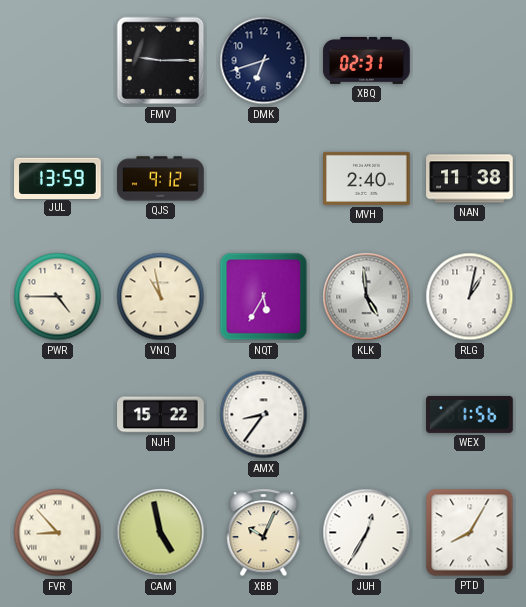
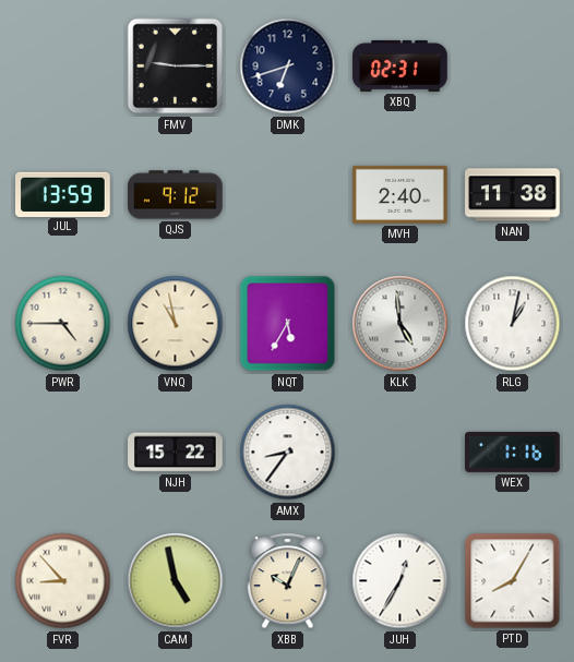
WEX: 1:56 -> 1:16 (513, 452)
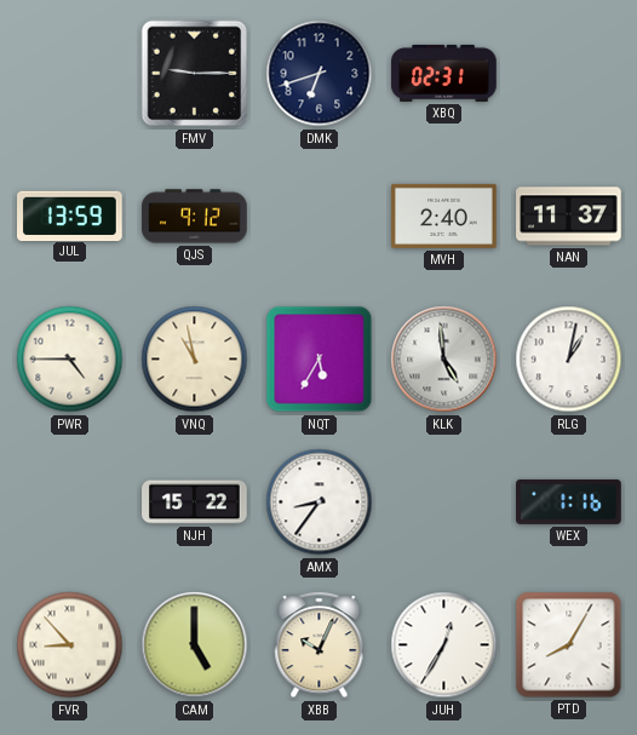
NAN: 11:38 -> 11:37 (569, 217)
CAM: 4:58 -> 5:00 (195, 645)
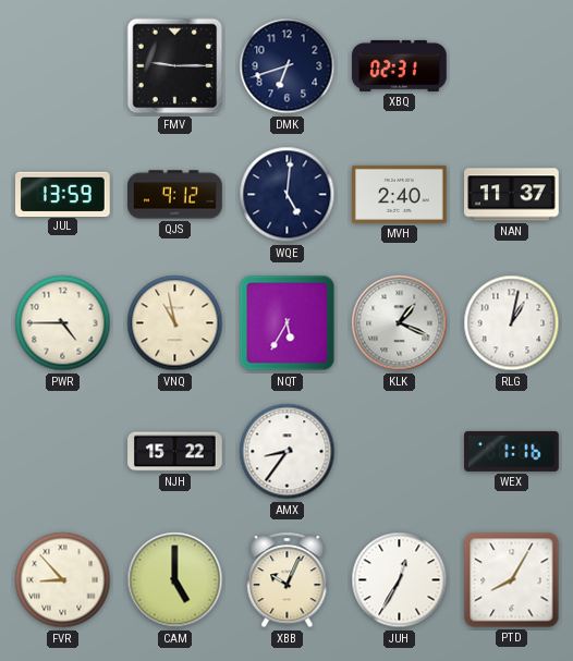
WQE: none -> 5:01 (288, 195)
KLK: 4:59 -> 1:19 (400, 323)
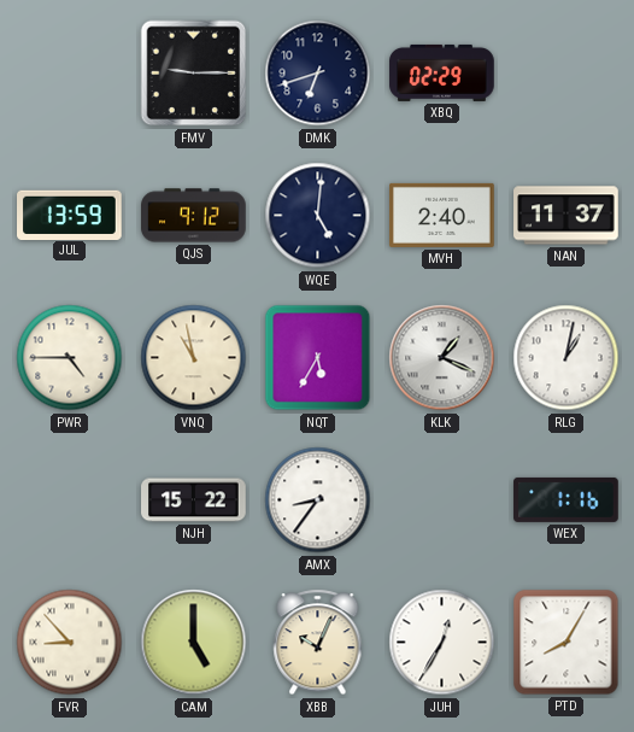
XBQ: 02:31 -> 02:29 (442, 72)
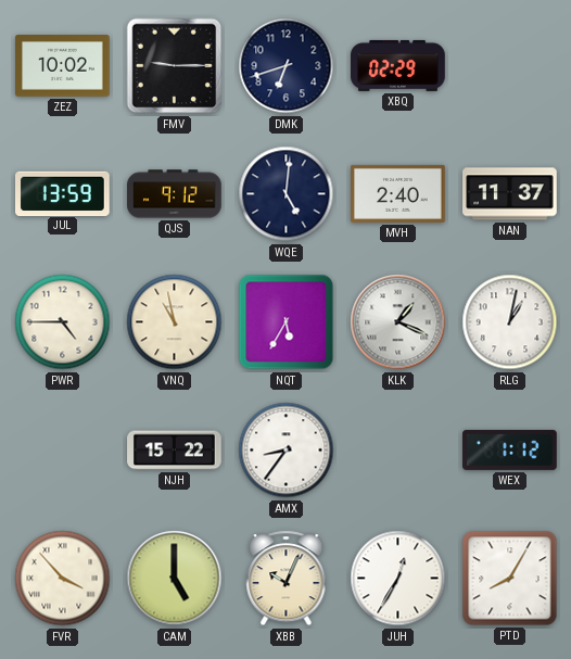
ZEZ: none -> 10:02 (63, 66)
WEX: 1:16 -> 1:12 (510, 449)
FVR: 8:53 -> 3:53 (63, 579)
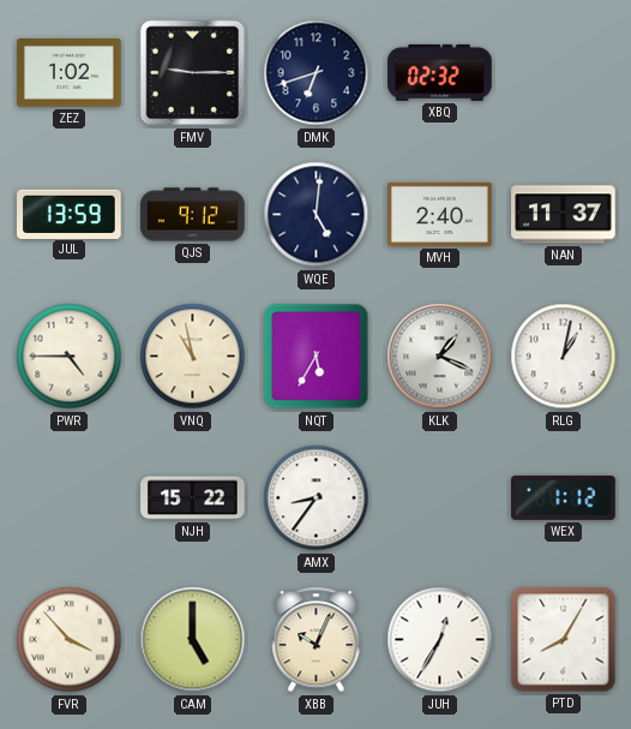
ZEZ: 10:02 -> 1:02 (70, 73)
XBQ: 02:29 -> 02:32 (440, 72)
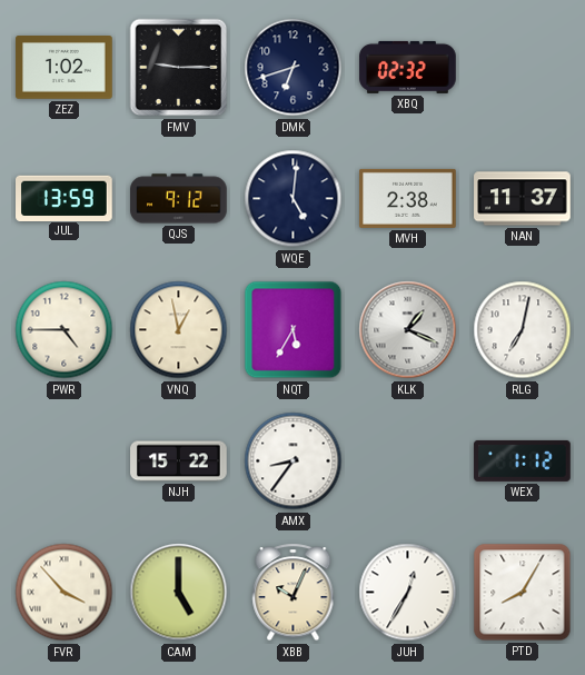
MVH: 2:40 -> 2:38 (408, 198)
VNQ: 10:58 -> 12:58 (179, 330)
RLG: 1:02 -> 7:02 (523, 330)
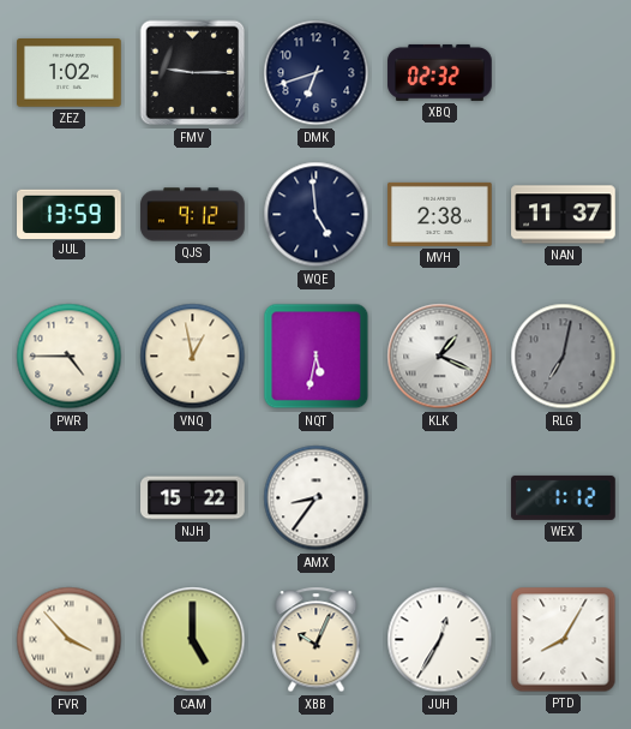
WQE: 5:01 -> 4:59 (317, 215)
NQT: 5:35 -> 5:32 (317, 357)
RLG dial: white -> grey (564, 357)
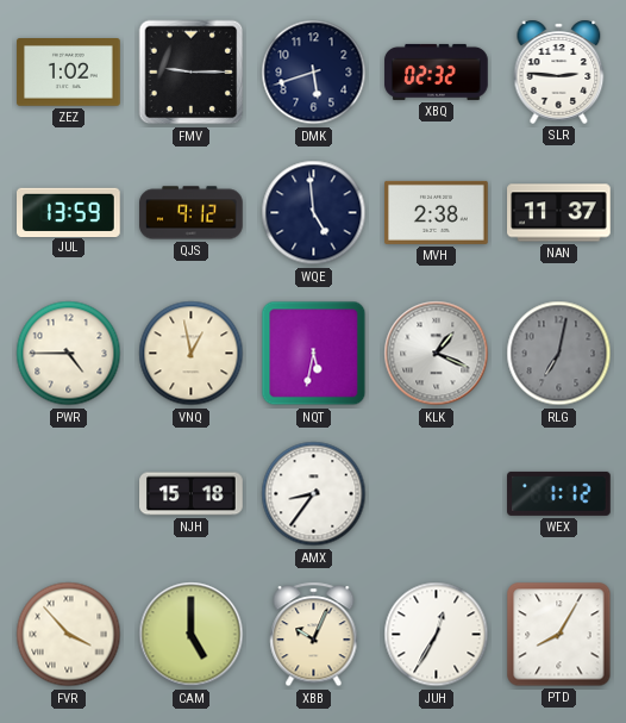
DMK: 6:42 -> 5:42 (314, 73)
SLR: none -> 2:46 (559, 71)
NJH: 15:22 -> 15:18 (192, 494)
